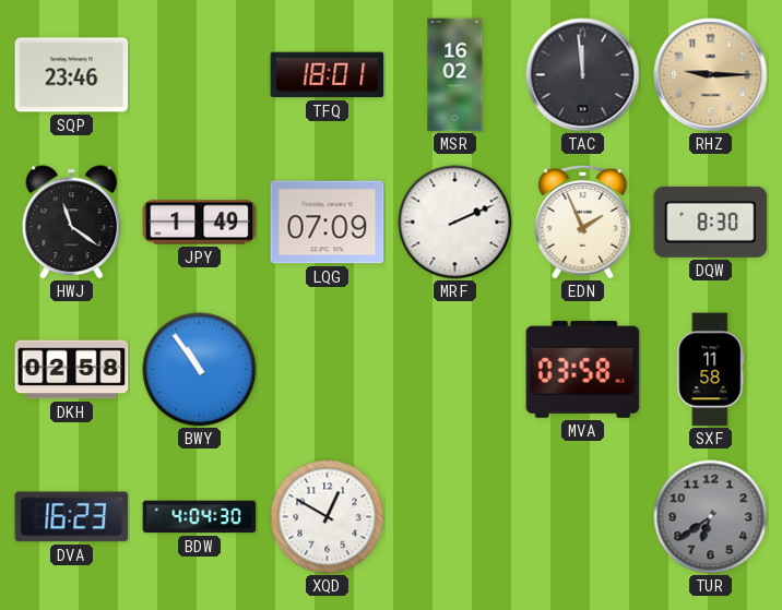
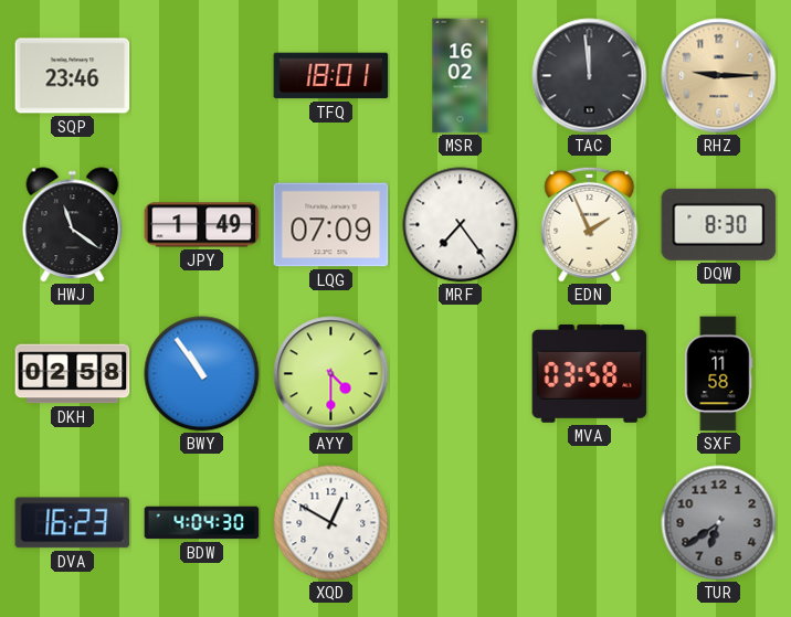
MRF: 2:11 -> 7:24 (461, 225)
AYY: none -> 4:30 (331, 374)
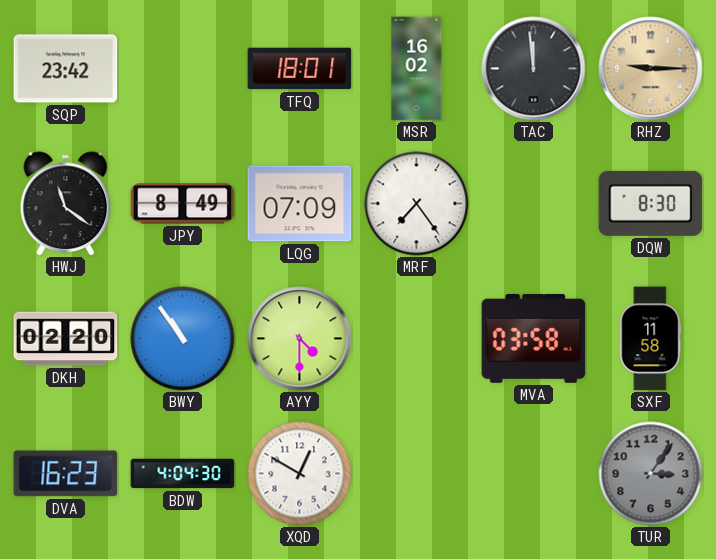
SQP: 23:46 -> 23:42 (66, 69)
JPY: 1:49 -> 8:49 (183, 204)
EDN: 1:56 -> none (590, 224)
DKH: 02:58 -> 02:20 (66, 339)
TUR: 6:39 -> 3:06 (651, 474)
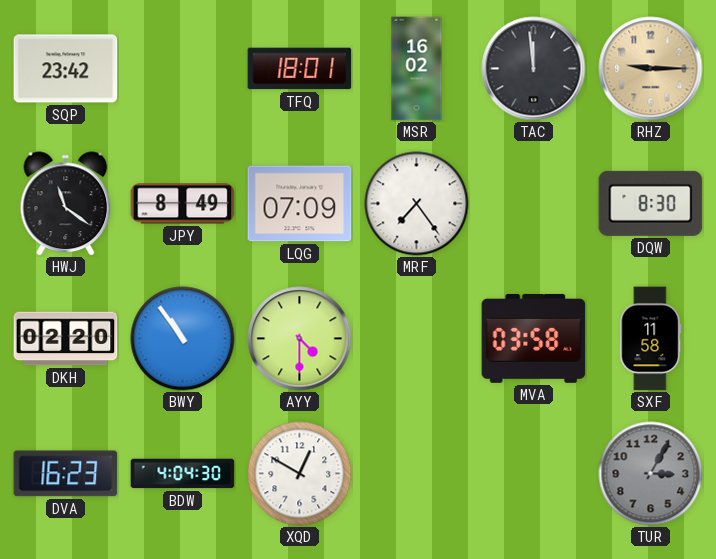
TUR: 3:06 -> 3:05 (651, 474)
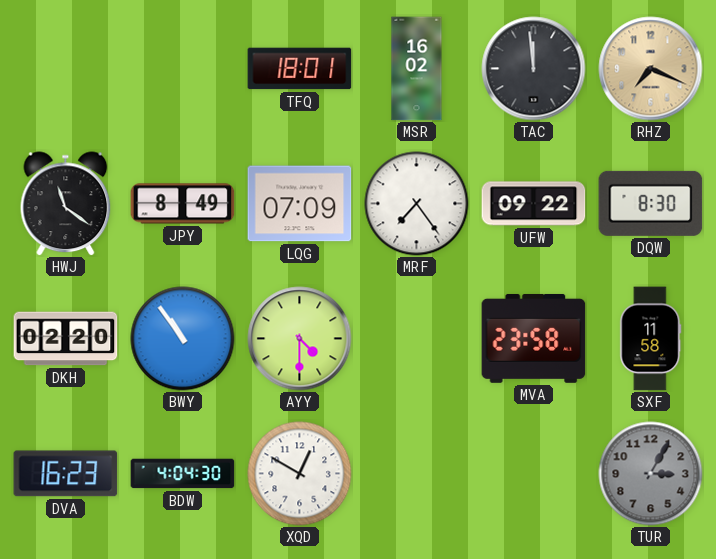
SQP: 23:42 -> none (66, 69)
RHZ: 9:15 -> 7:19 (651, 69)
UFW: none -> 09:22 (534, 204)
MVA: 03:58 -> 23:58 (534, 338)
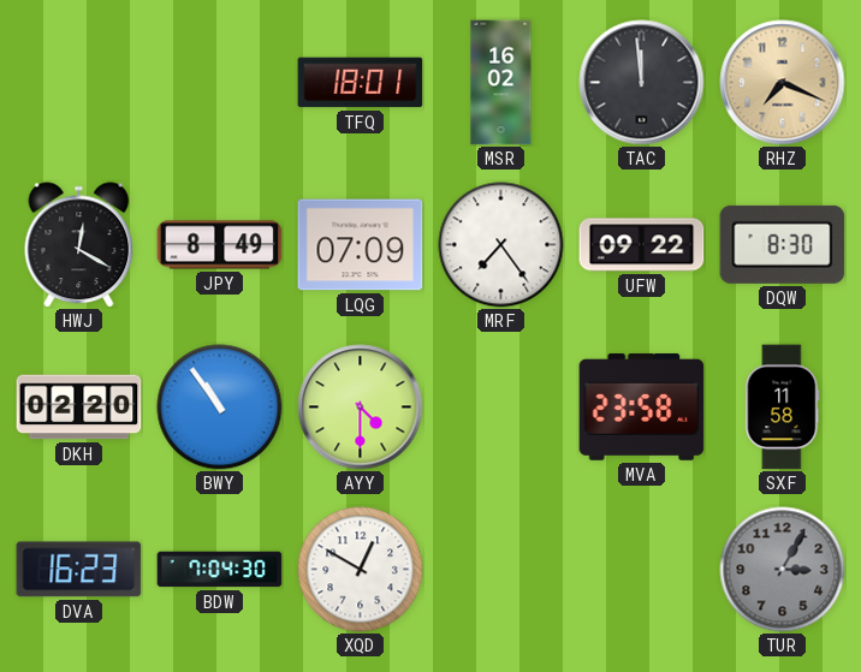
HWJ: 11:21 -> 12:20 (79, 245)
BDW: 4:04 -> 7:04 (220, 570)
